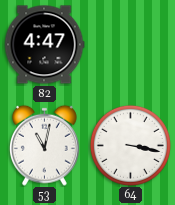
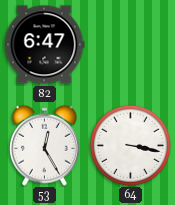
82: 4:47 -> 6:47 (44, 45)
53: 11:02 -> 12:25 (44, 145)
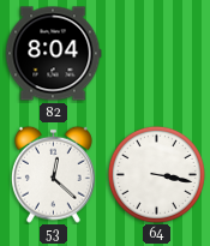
82: 6:47 -> 8:04 (53, 54)
53: 12:25 -> 12:22 (53, 174)
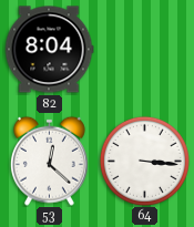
64: 3:17 -> 3:16 (144, 161)
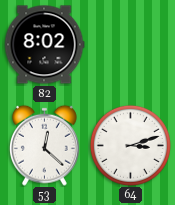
82: 8:04 -> 8:02 (44, 45)
64: 3:16 -> 3:12 (130, 145)
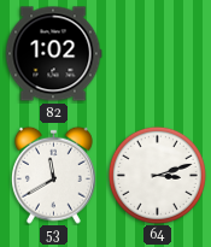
82: 8:02 -> 1:02 (53, 54)
53: 12:22 -> 11:40 (53, 175)
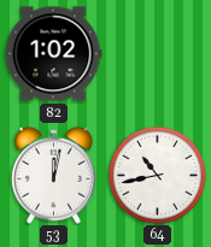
53: 11:40 -> 12:02 (53, 175)
64: 3:12 -> 10:43 (157, 175)
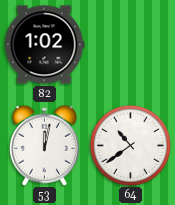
64: 10:43 -> 10:39 (130, 145)
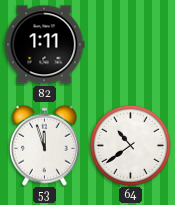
82: 1:02 -> 1:11 (44, 45)
53: 12:02 -> 11:57 (44, 145)
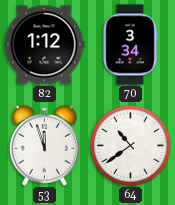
82: 1:11 -> 1:12 (44, 45)
70: none -> 3:34 (130, 45)
